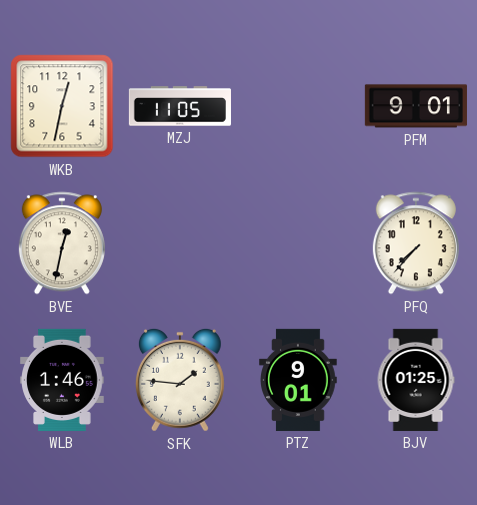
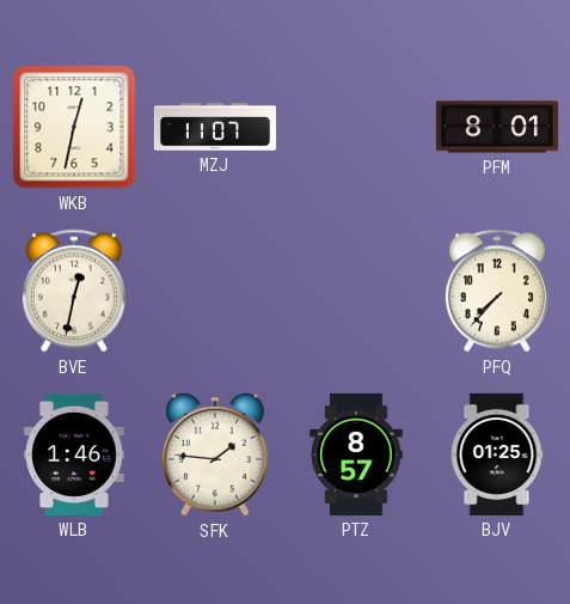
MZJ: 11:05 -> 11:07 (214, 127)
PFM: 9:01 -> 8:01 (497, 127)
PTZ: 9:01 -> 8:57 (357, 454)
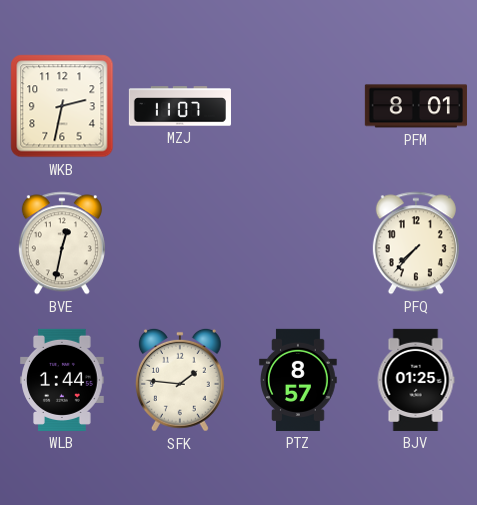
WKB: 12:32 -> 2:32 (62, 106)
WLB: 1:46 -> 1:44 (62, 380)
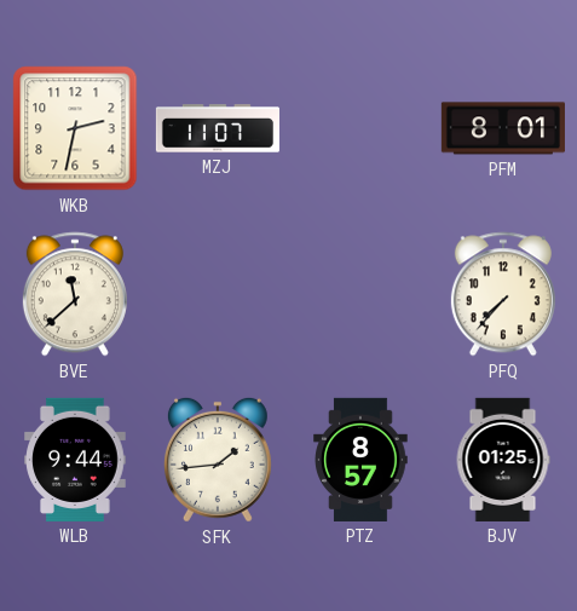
BVE: 12:32 -> 11:38 (75, 294)
WLB: 1:44 -> 9:44 (75, 460)
SFK: 1:46 -> 1:44 (218, 460)
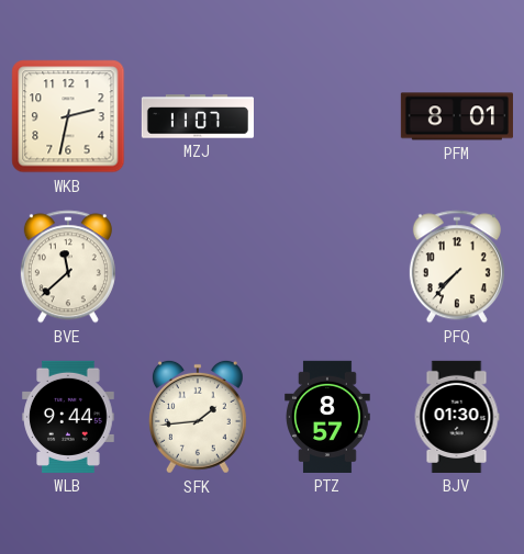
BJV: 01:25 -> 01:30 (457, 417)
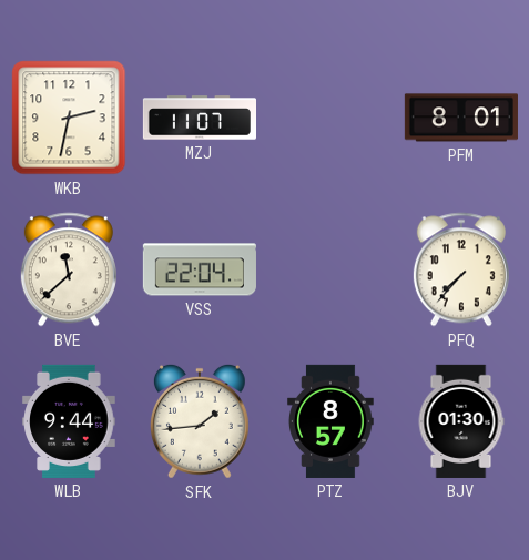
VSS: none -> 22:04 (200, 269)
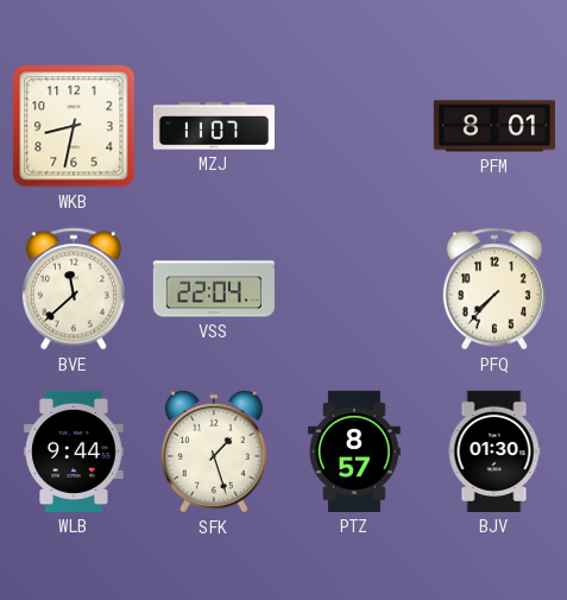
WKB: 2:32 -> 8:32 (74, 126)
SFK: 1:44 -> 1:27 (214, 451)
